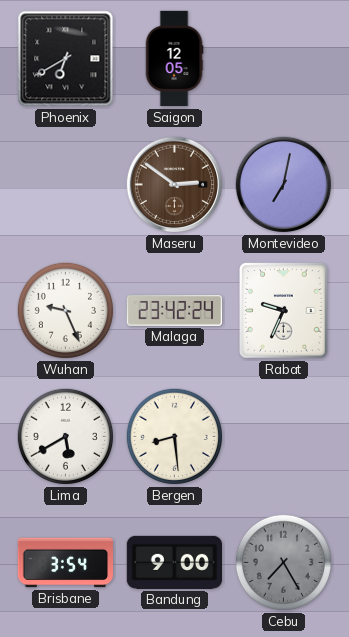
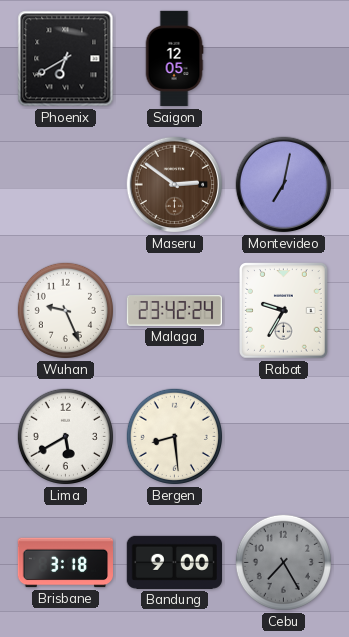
Rabat: 9:34 -> 9:35 (284, 311)
Brisbane: 3:54 -> 3:18 (65, 563)
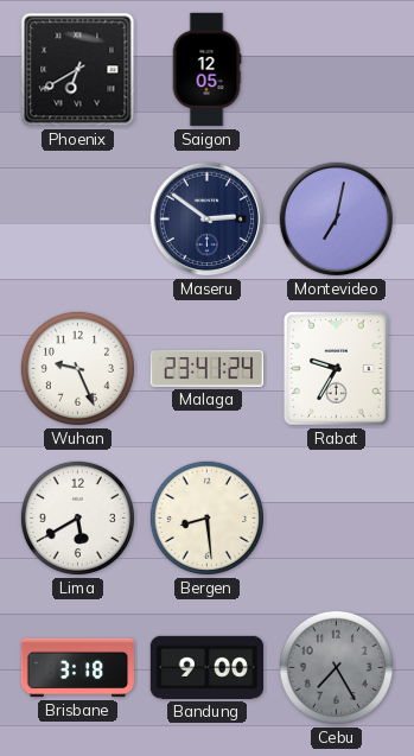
Maseru dial: brown -> navy (208, 220)
Malaga: 23:42 -> 23:41 (208, 369)
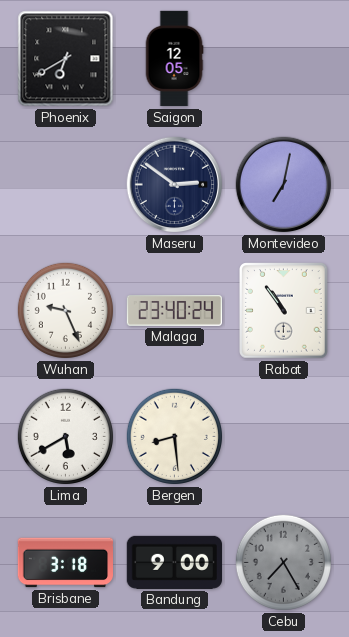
Malaga: 23:41 -> 23:40 (175, 311)
Rabat: 9:35 -> 10:54 (284, 311)
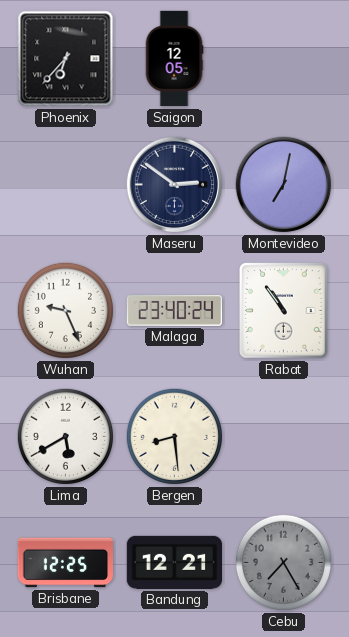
Phoenix: 6:40 -> 6:37 (66, 59)
Brisbane: 3:18 -> 12:25 (65, 563)
Bandung: 9:00 -> 12:21 (174, 562)
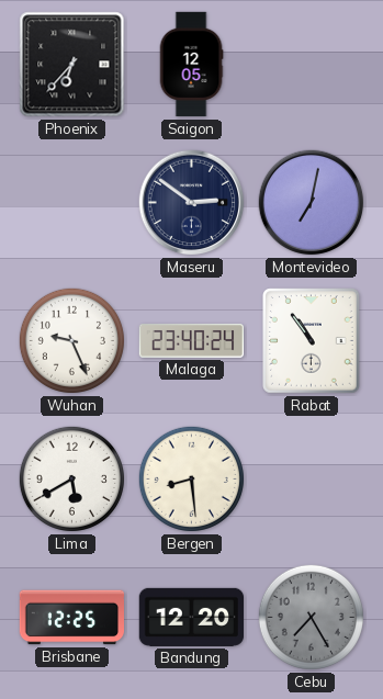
Bandung: 12:21 -> 12:20 (191, 617)
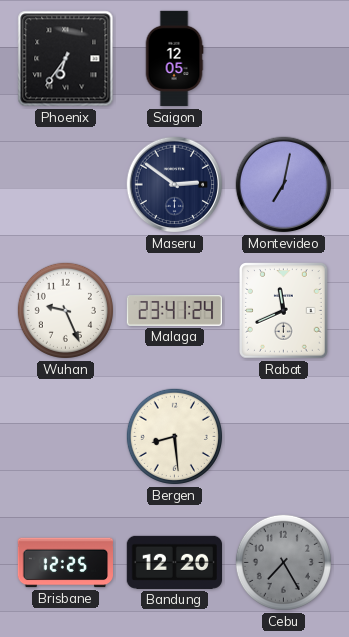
Phoenix: 6:37 -> 6:36 (66, 59)
Malaga: 23:40 -> 23:41 (175, 311)
Rabat: 10:54 -> 11:41 (284, 311)
Lima: 5:40 -> none (71, 478)
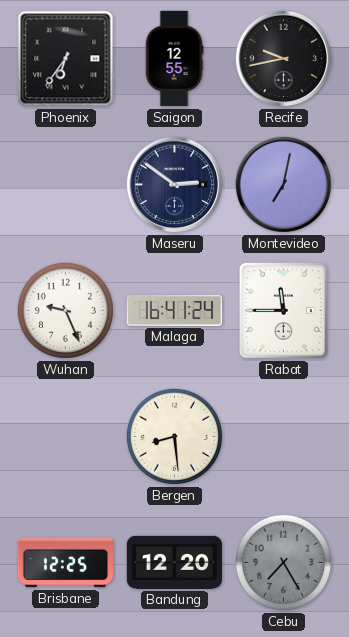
Saigon: 12:05 -> 12:55 (174, 59)
Recife: none -> 9:43 (284, 59)
Malaga: 23:41 -> 16:41 (175, 311)
Rabat: 11:41 -> 11:45 (284, 311)
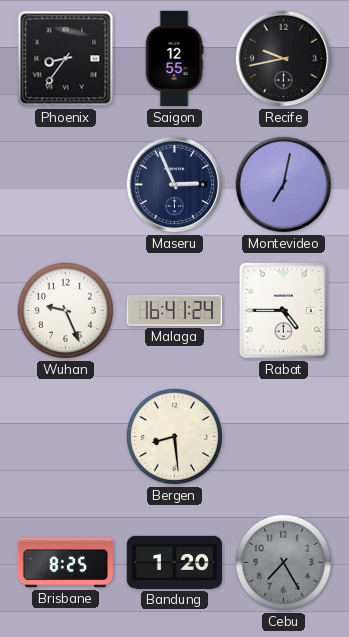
Phoenix: 6:36 -> 8:36 (66, 59)
Maseru: 2:51 -> 2:56 (175, 185)
Rabat: 11:45 -> 4:45 (284, 311)
Brisbane: 12:25 -> 8:25 (65, 563)
Bandung: 12:20 -> 1:20 (174, 562)
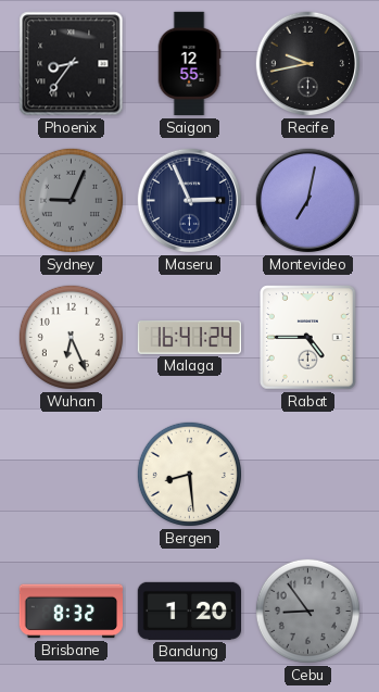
Sydney: none -> 9:04 (71, 200)
Wuhan: 9:26 -> 6:26 (71, 337)
Brisbane: 8:25 -> 8:32 (71, 612)
Cebu: 7:25 -> 8:54 (307, 611)
